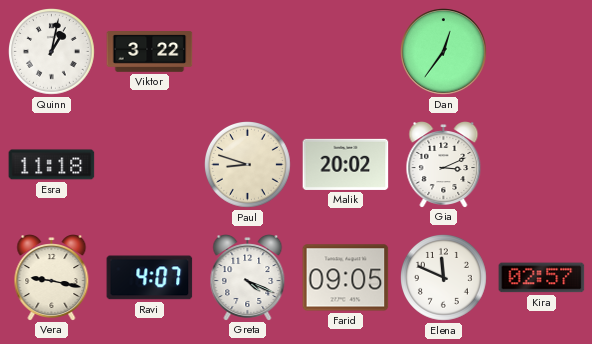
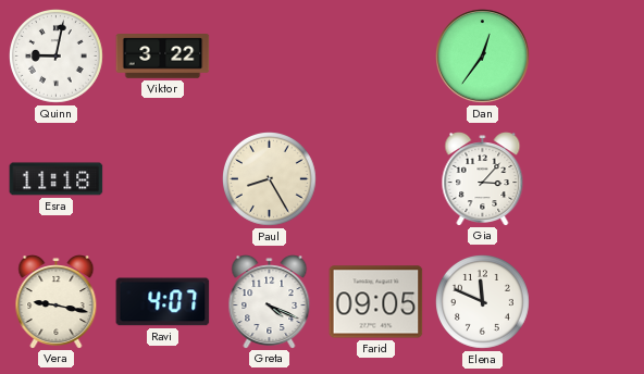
Quinn: 1:02 -> 9:02 (57, 57)
Paul: 8:48 -> 8:25 (270, 179)
Malik: 20:02 -> none (346, 164)
Gia: 3:11 -> 3:07 (483, 179)
Kira: 02:57 -> none (542, 278)
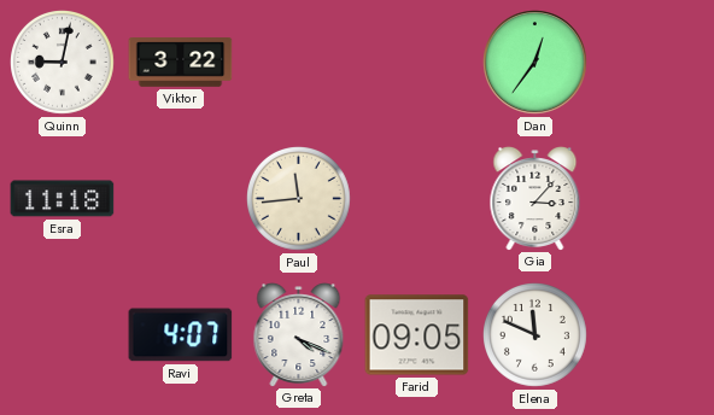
Paul: 8:25 -> 11:44 (299, 199)
Vera: 9:17 -> none (57, 302)
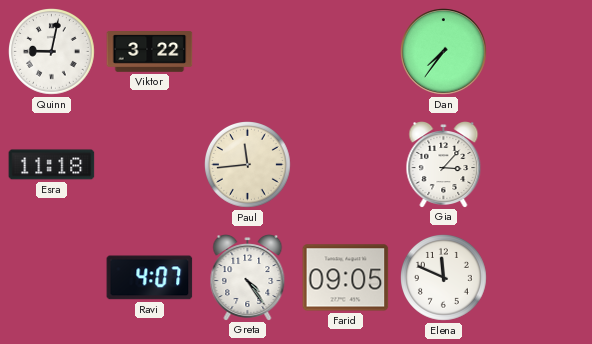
Dan: 12:36 -> 7:36 (444, 52)
Greta: 4:19 -> 4:24 (248, 278)
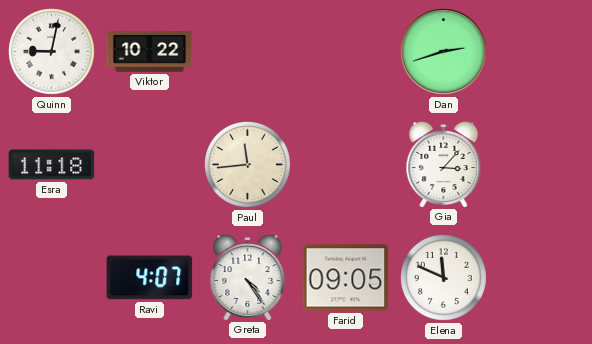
Viktor: 3:22 -> 10:22 (150, 52)
Dan: 7:36 -> 2:42 (444, 52)
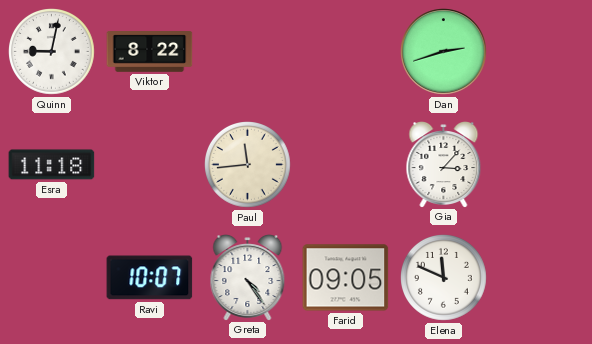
Viktor: 10:22 -> 8:22 (150, 52)
Ravi: 4:07 -> 10:07 (150, 278)
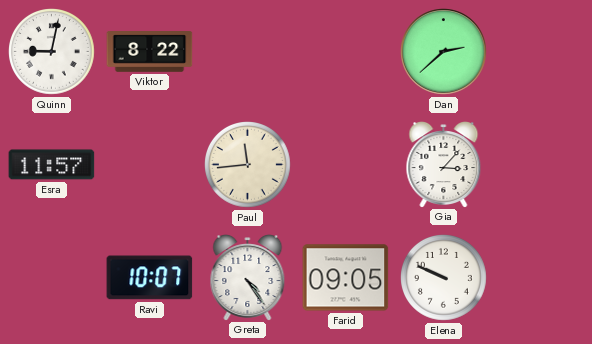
Dan: 2:42 -> 2:38 (444, 52)
Esra: 11:18 -> 11:57 (52, 165)
Elena: 11:49 -> 9:49 (444, 278)
